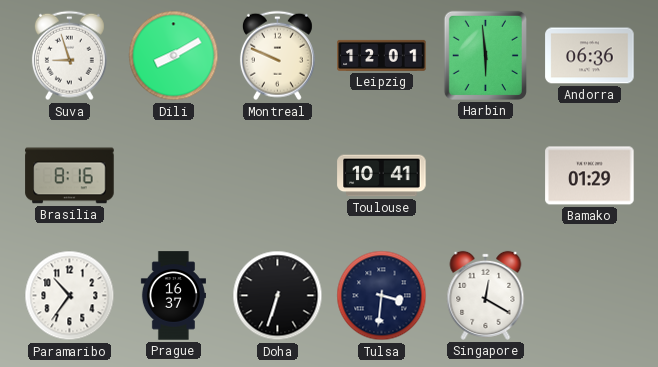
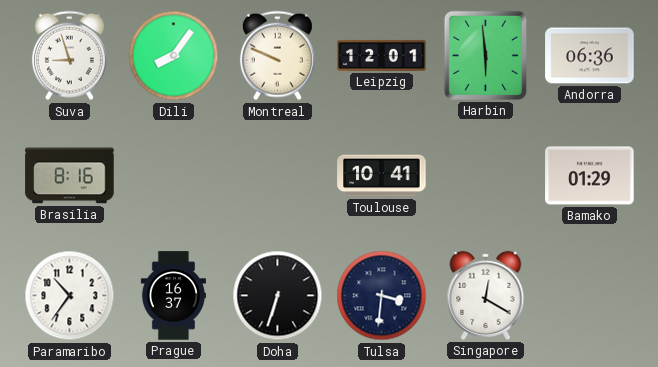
Dili: 8:10 -> 8:06 (174, 56)
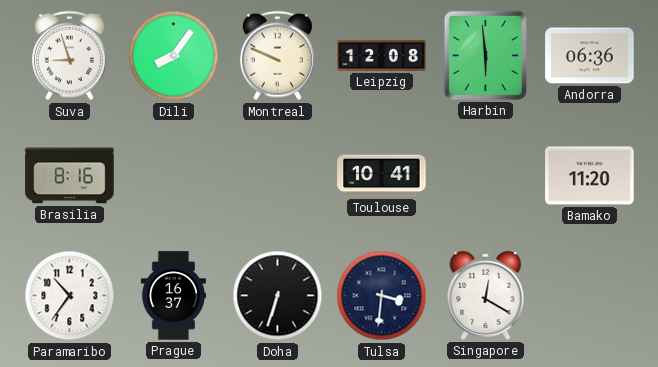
Leipzig: 12:01 -> 12:08 (382, 55)
Bamako: 01:29 -> 11:20 (590, 176)
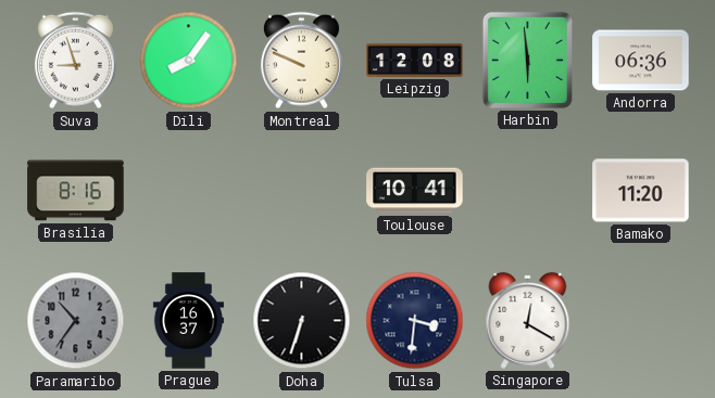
Paramaribo dial: white -> grey (76, 321)
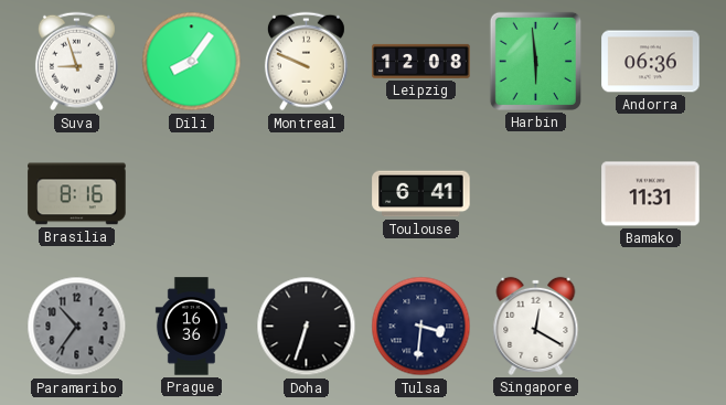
Toulouse: 10:41 -> 6:41 (421, 194)
Bamako: 11:20 -> 11:31 (651, 194)
Prague: 16:37 -> 16:36 (191, 327)
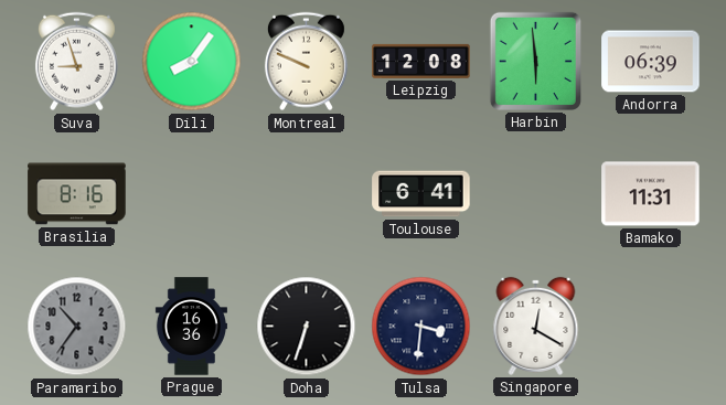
Andorra: 06:36 -> 06:39 (651, 62)
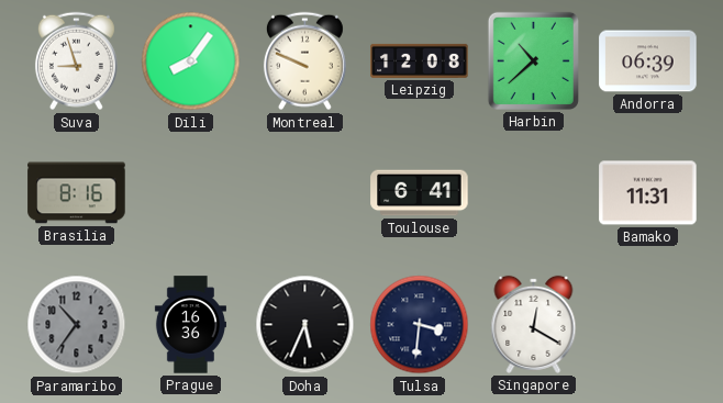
Harbin: 5:59 -> 10:38 (533, 60)
Doha: 6:33 -> 5:34 (305, 325)
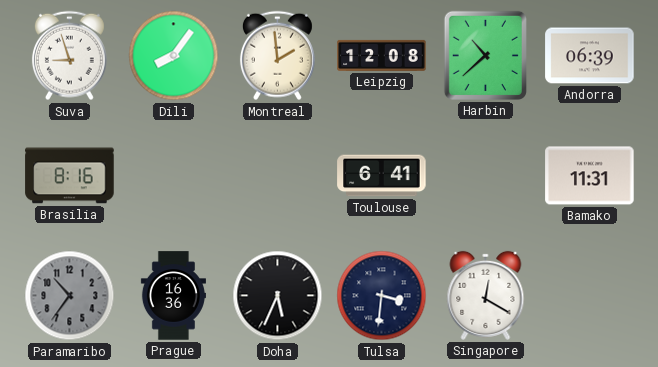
Montreal: 9:49 -> 1:59 (277, 56)
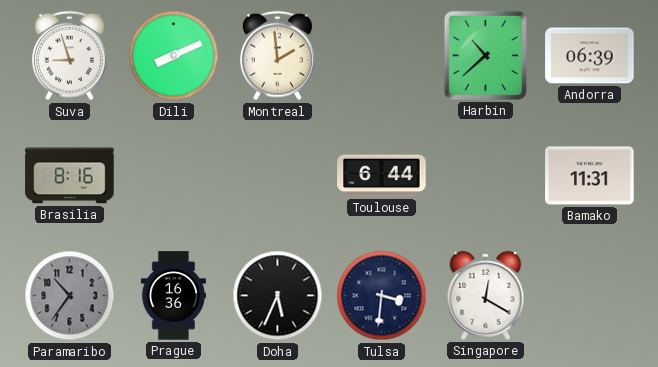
Dili: 8:06 -> 8:11 (174, 56)
Leipzig: 12:08 -> none (382, 55)
Toulouse: 6:41 -> 6:44 (382, 176)
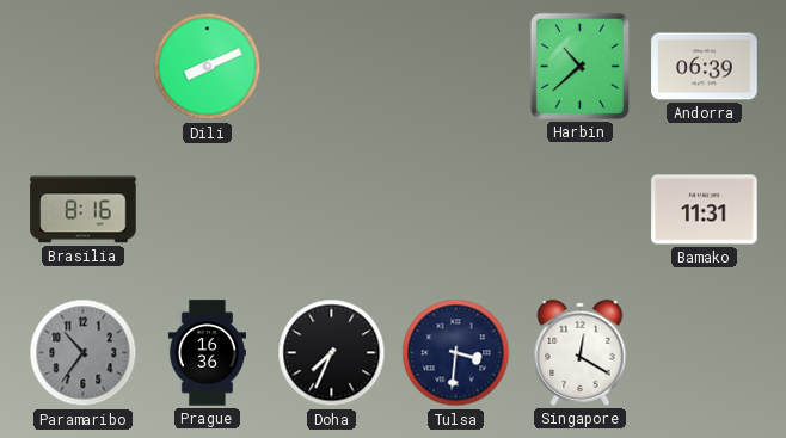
Suva: 8:57 -> none (69, 56)
Montreal: 1:59 -> none (277, 56)
Toulouse: 6:44 -> none (382, 176)
Doha: 5:34 -> 7:34 (332, 353)
